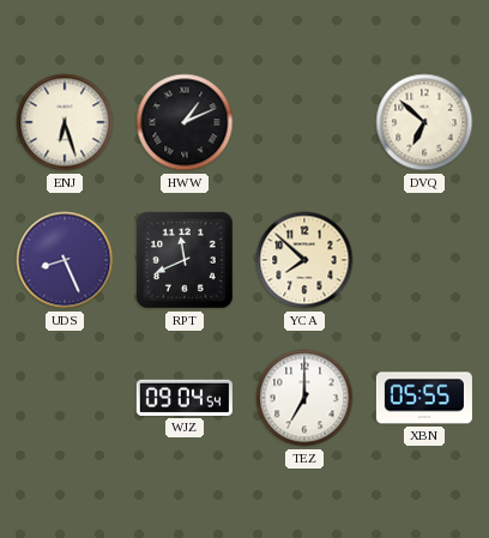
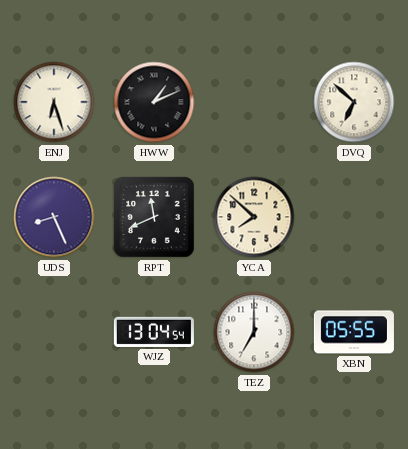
WJZ: 09:04 -> 13:04 (154, 332)
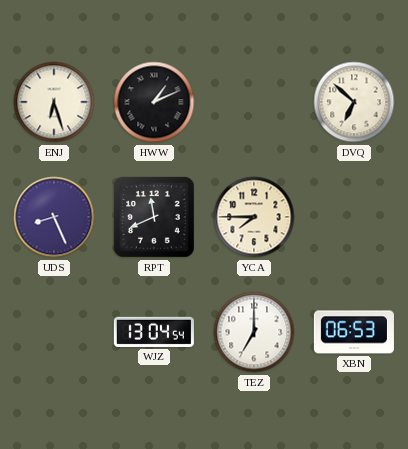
YCA: 7:52 -> 7:45 (254, 217)
XBN: 05:55 -> 06:53 (354, 332)
